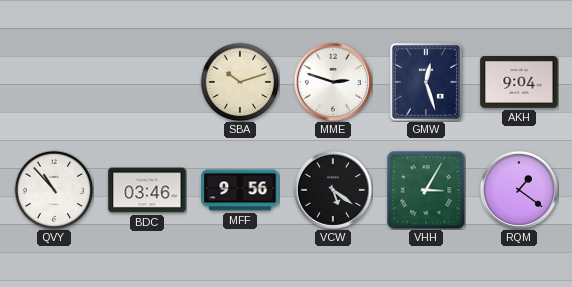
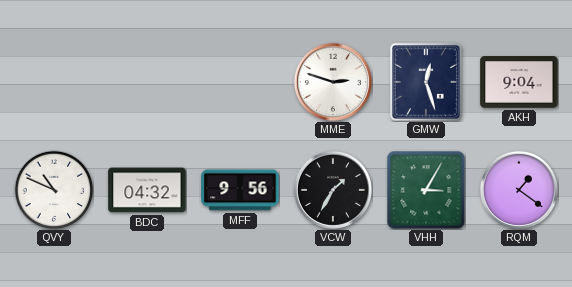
SBA: 10:12 -> none (240, 82)
QVY: 10:53 -> 10:49 (54, 190)
BDC: 03:46 -> 04:32 (147, 190)
VCW: 5:21 -> 1:35 (333, 190)
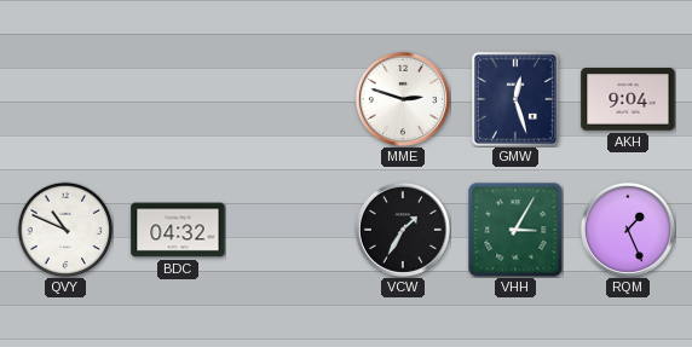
MFF: 9:56 -> none (240, 190)
RQM: 1:21 -> 1:26 (628, 230)
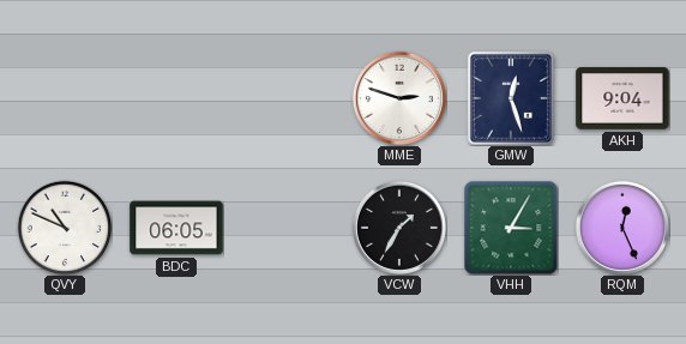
BDC: 04:32 -> 06:05 (176, 228)
RQM: 1:26 -> 12:26 (622, 228)
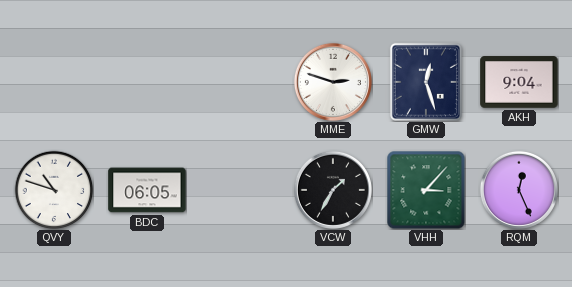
QVY: 10:49 -> 10:48 (54, 190)
VHH: 3:05 -> 3:07 (426, 190)
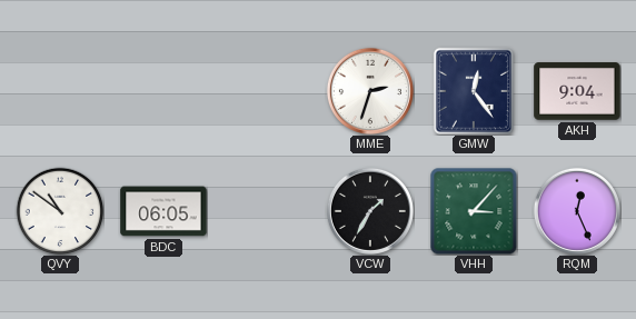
MME: 2:48 -> 2:33 (370, 91)
GMW: 12:27 -> 12:24 (474, 91)
QVY: 10:48 -> 10:51 (60, 211)
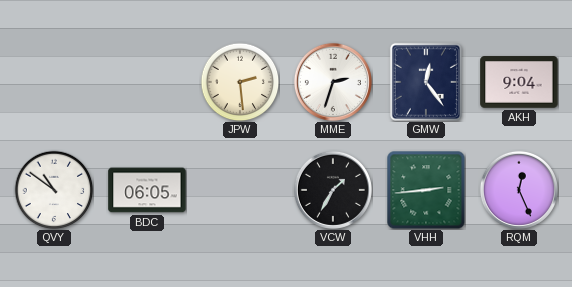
JPW: none -> 2:29 (240, 82)
VHH: 3:07 -> 2:44 (426, 190)
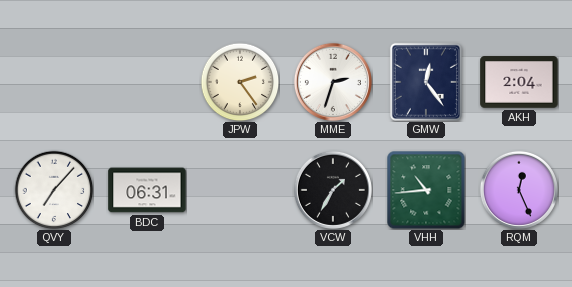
JPW: 2:29 -> 2:24 (240, 82)
AKH: 9:04 -> 2:04 (519, 82)
QVY: 10:51 -> 7:07 (54, 190)
BDC: 06:05 -> 06:31 (147, 190)
VHH: 2:44 -> 10:44 (426, 190)
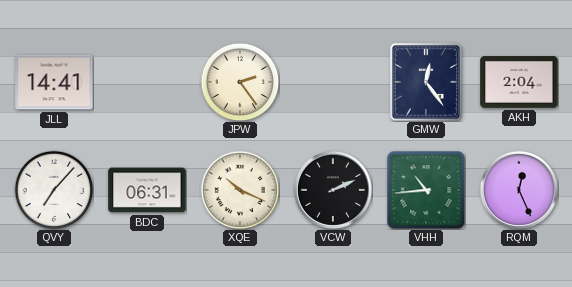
JLL: none -> 14:41 (54, 82)
MME: 2:33 -> none (333, 82)
XQE: none -> 10:19 (240, 190)
VCW: 1:35 -> 2:11 (333, 190)
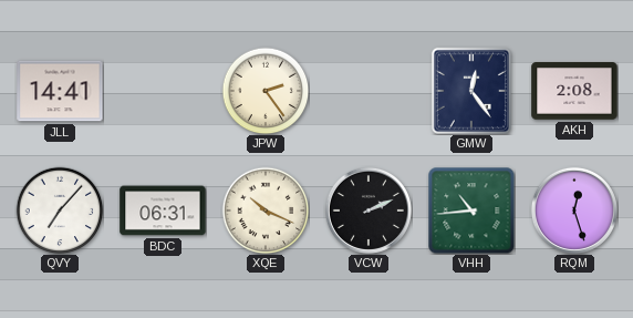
AKH: 2:04 -> 2:08 (574, 91)
RQM: 12:26 -> 12:27 (574, 211)
